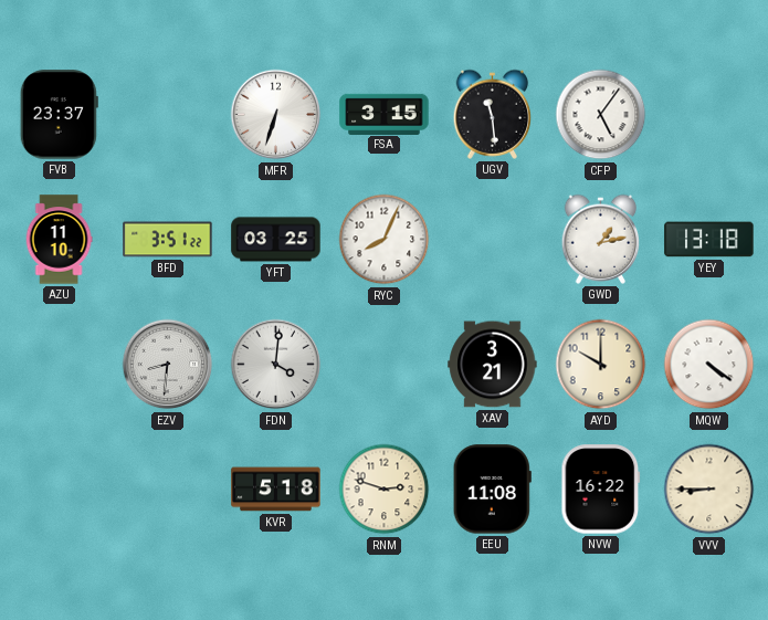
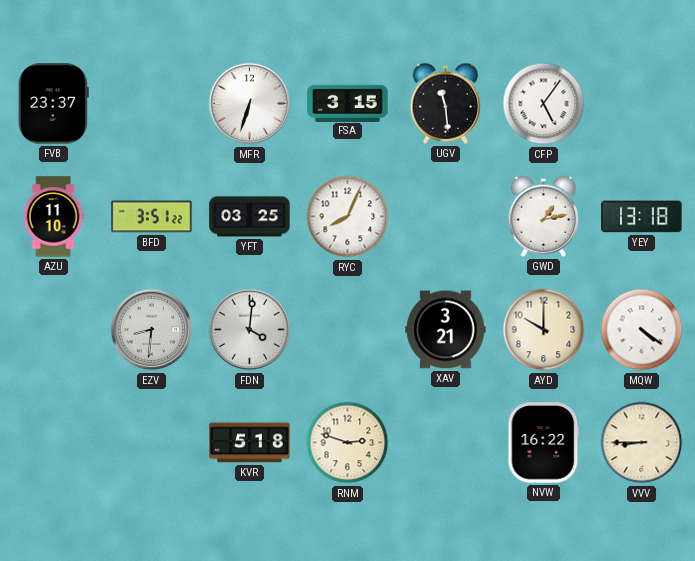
EEU: 11:08 -> none (492, 490)
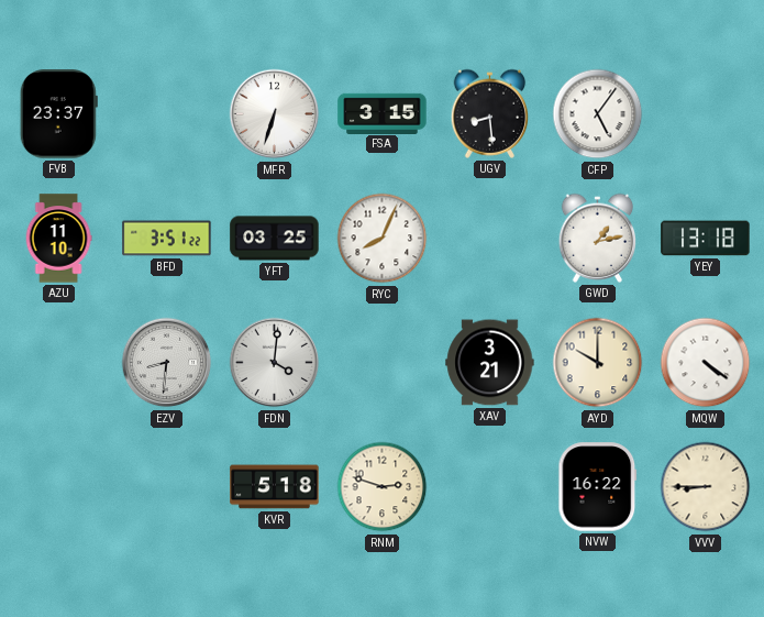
UGV: 11:29 -> 8:29 (490, 113)
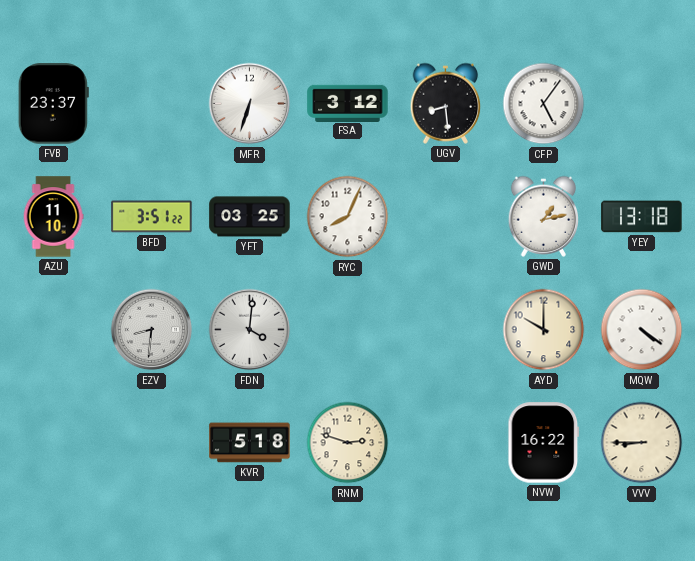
FSA: 3:15 -> 3:12 (348, 103)
XAV: 3:21 -> none (490, 363)
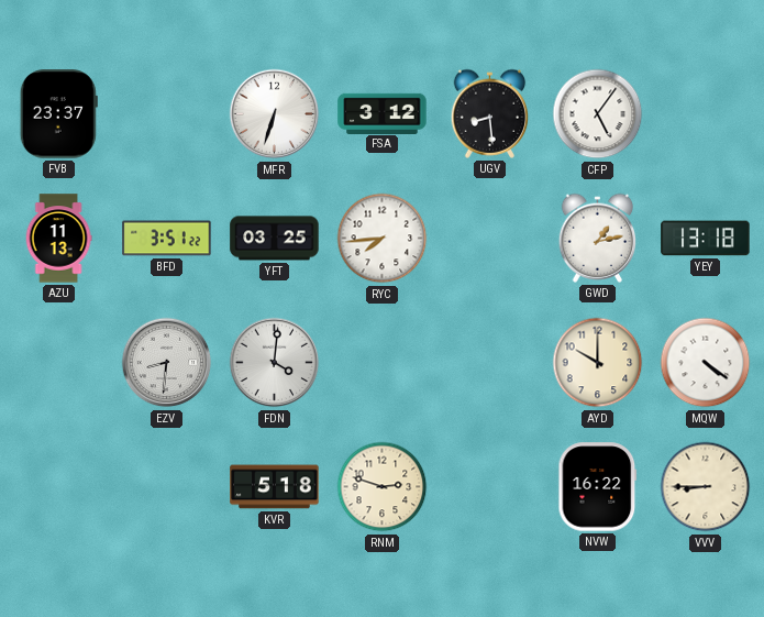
AZU: 11:10 -> 11:13 (58, 239)
RYC: 8:04 -> 7:44 (383, 239)
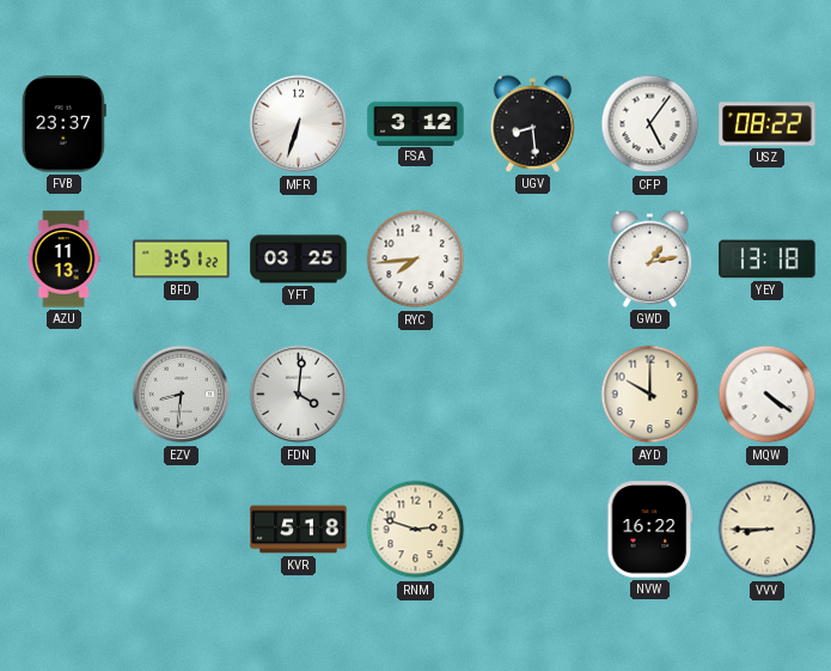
USZ: none -> 08:22 (768, 124)
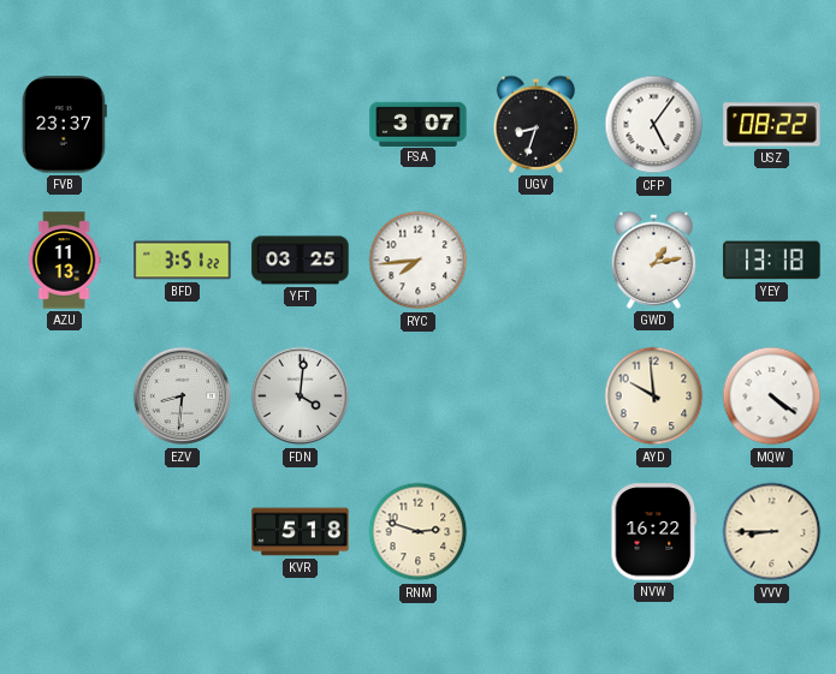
MFR: 6:33 -> none (299, 124)
FSA: 3:12 -> 3:07 (419, 124)
UGV: 8:29 -> 8:33 (536, 124)
AYD: 10:00 -> 9:59 (654, 396)
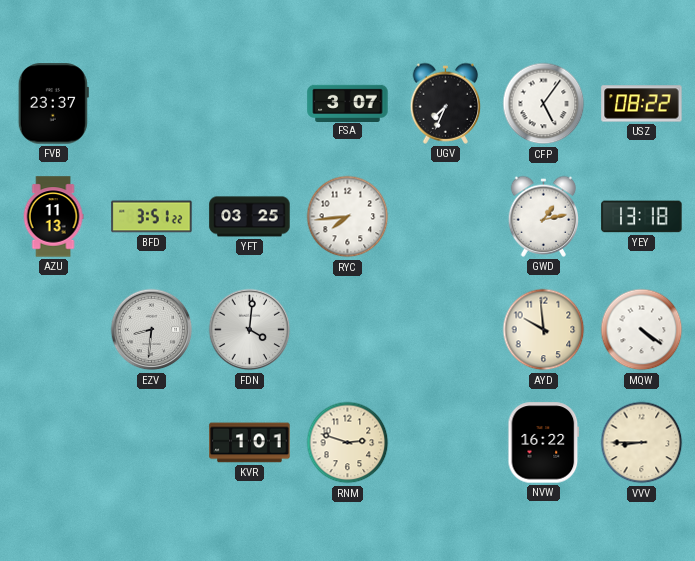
UGV: 8:33 -> 7:34 (446, 103)
KVR: 5:18 -> 1:01 (250, 443)
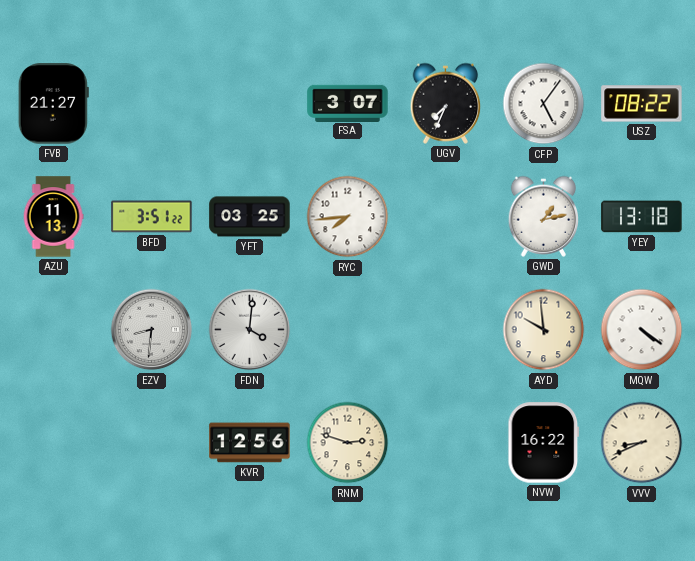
FVB: 23:37 -> 21:27 (53, 104)
KVR: 1:01 -> 12:56 (250, 443)
VVV: 8:45 -> 8:41 (642, 443)
